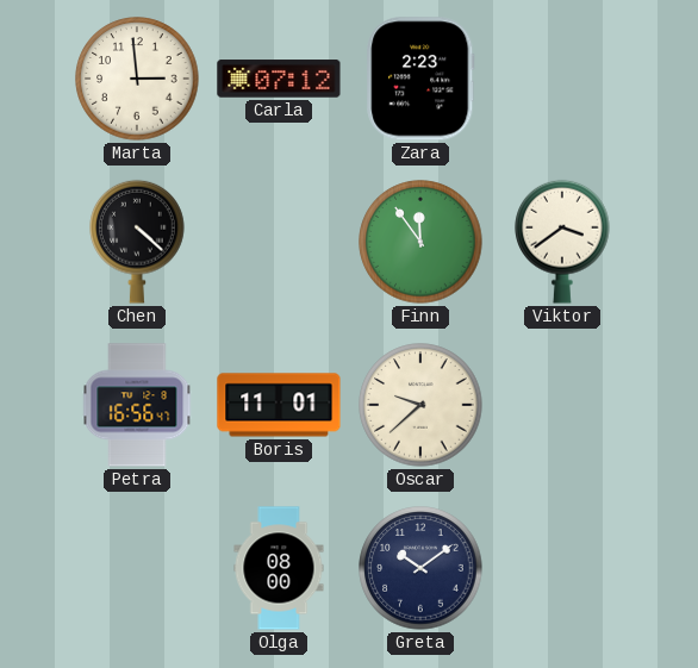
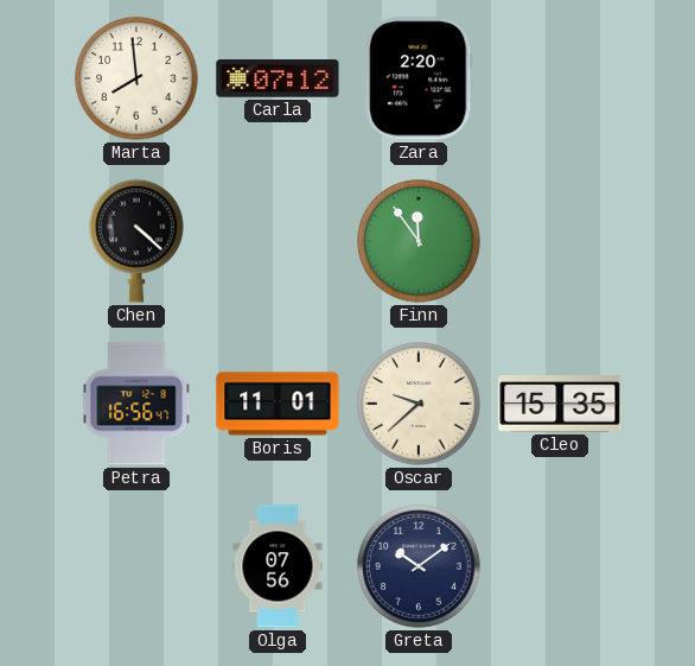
Marta: 2:59 -> 7:59 (136, 78)
Zara: 2:23 -> 2:20 (419, 78)
Viktor: 3:39 -> none (562, 242)
Cleo: none -> 15:35 (560, 404)
Olga: 08:00 -> 07:56 (278, 566)
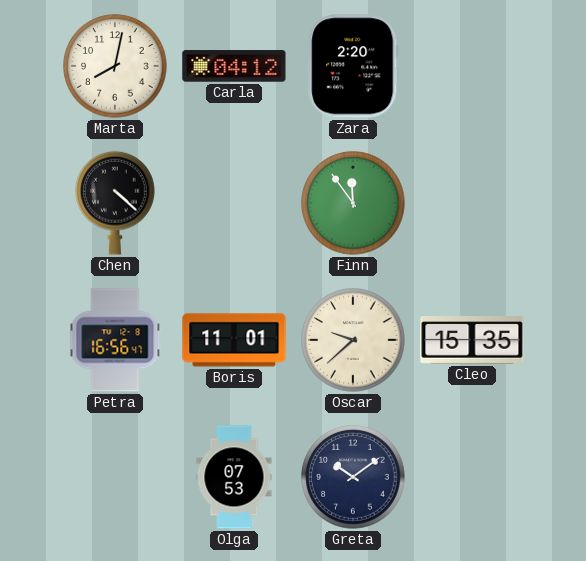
Marta: 7:59 -> 8:02 (115, 66)
Carla: 07:12 -> 04:12 (234, 66)
Olga: 07:56 -> 07:53 (234, 477)
